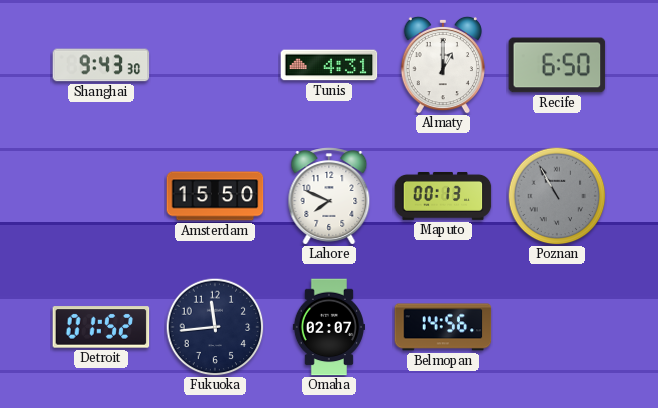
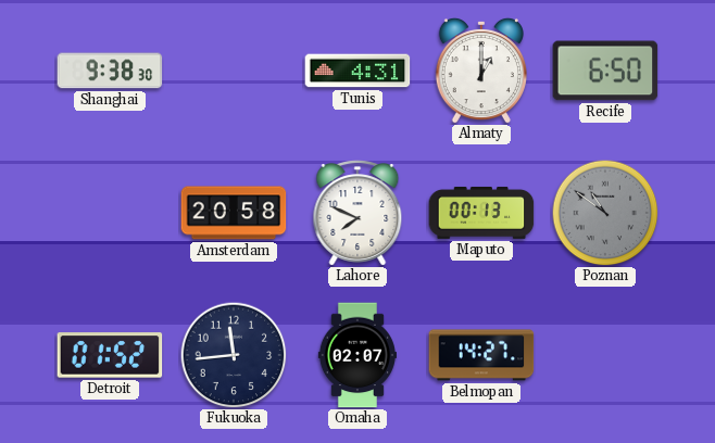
Shanghai: 9:43 -> 9:38 (110, 71)
Amsterdam: 15:50 -> 20:58 (234, 213)
Poznan: 10:55 -> 10:51 (605, 213)
Belmopan: 14:56 -> 14:27 (481, 355)
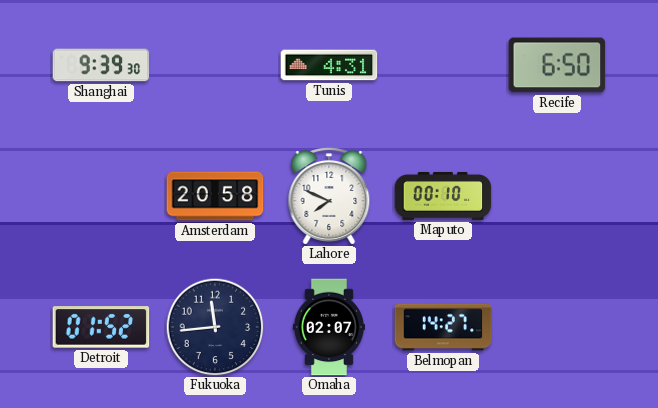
Shanghai: 9:38 -> 9:39 (101, 65)
Almaty: 1:00 -> none (481, 71)
Maputo: 00:13 -> 00:10 (443, 196)
Poznan: 10:51 -> none (605, 213)
